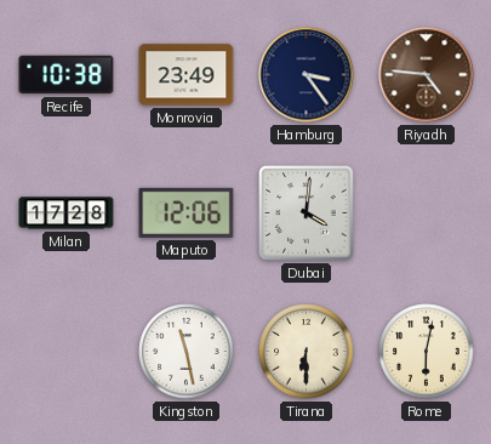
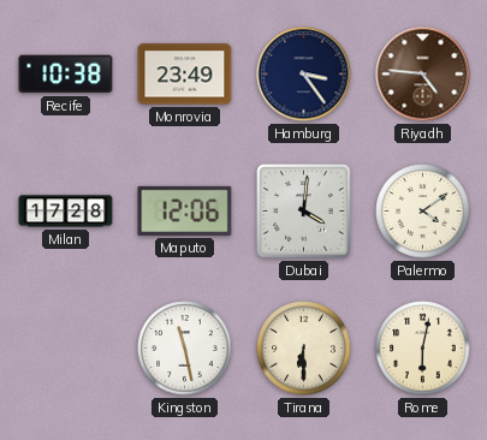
Palermo: none -> 4:09 (423, 212)
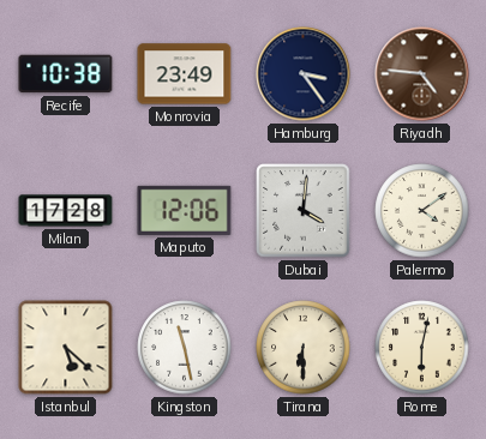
Istanbul: none -> 5:22 (66, 348)
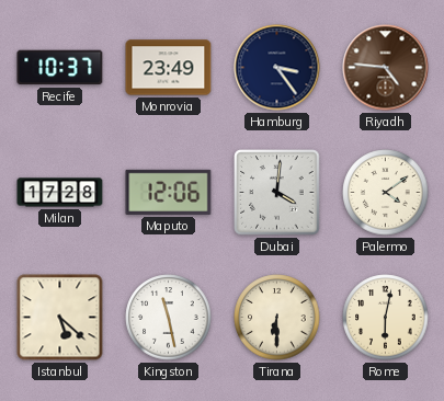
Recife: 10:38 -> 10:37 (60, 68)
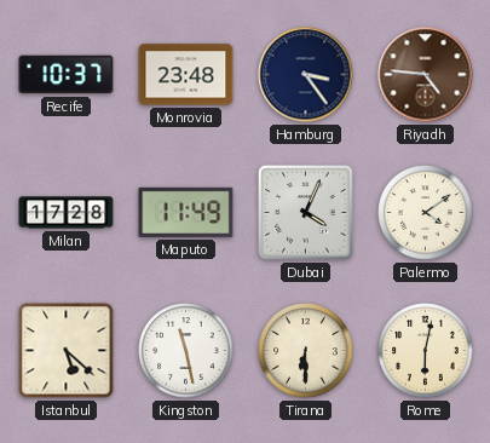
Monrovia: 23:49 -> 23:48 (186, 75)
Maputo: 12:06 -> 11:49 (186, 212)
Dubai: 4:01 -> 4:04 (306, 213)
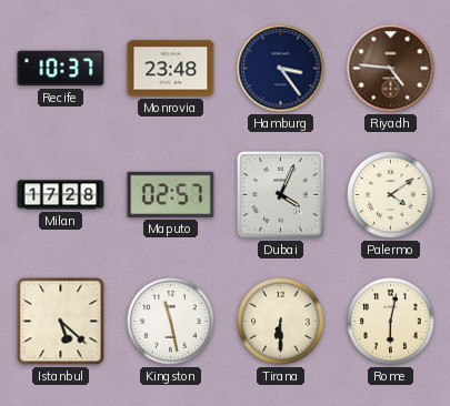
Maputo: 11:49 -> 02:57 (171, 194)
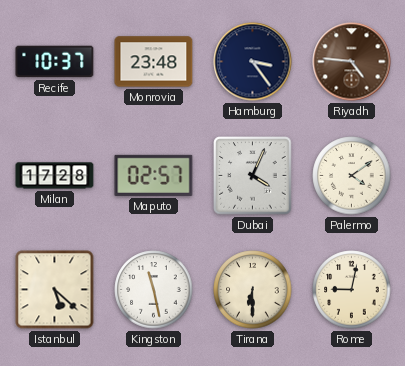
Rome: 6:02 -> 9:02 (352, 290)
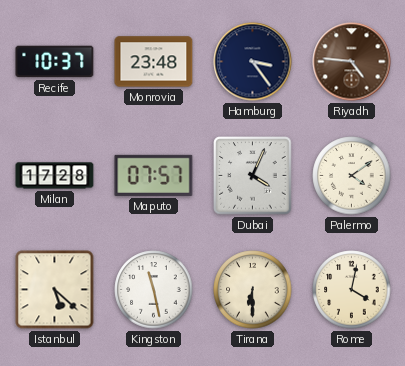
Maputo: 02:57 -> 07:57 (154, 175)
Rome: 9:02 -> 4:02 (352, 290)
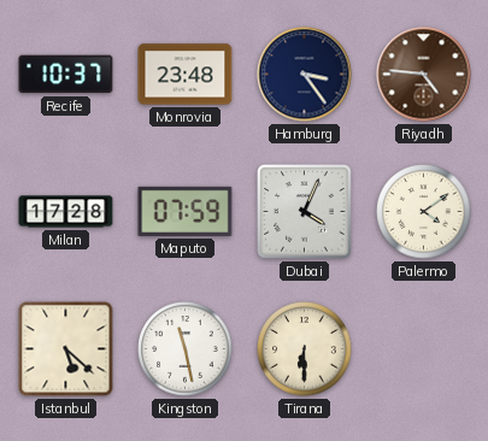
Maputo: 07:57 -> 07:59 (186, 211)
Rome: 4:02 -> none (352, 290)
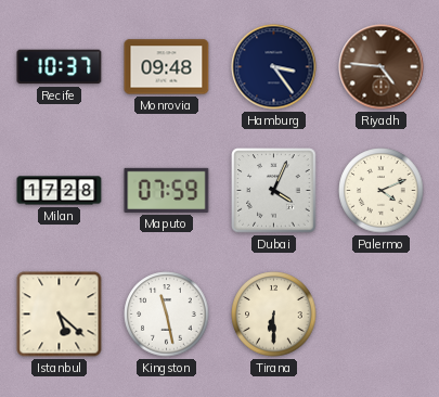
Monrovia: 23:48 -> 09:48 (167, 67)
Palermo: 4:09 -> 4:11 (382, 191)
